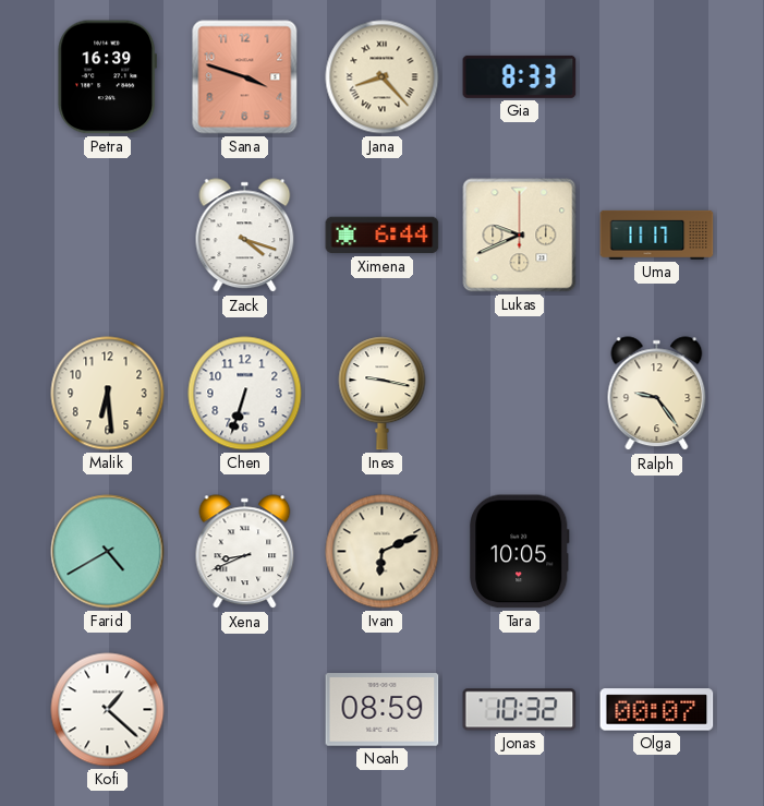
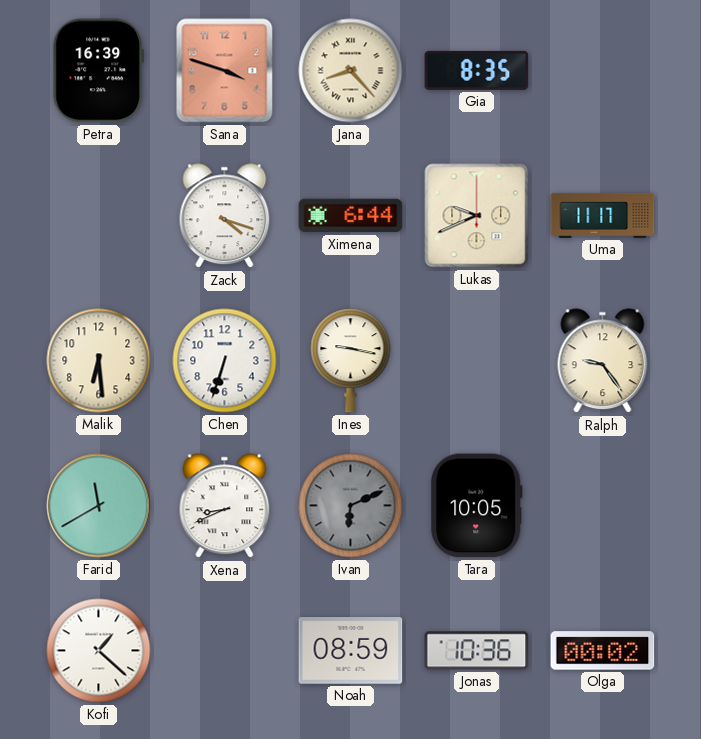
Gia: 8:33 -> 8:35 (477, 70)
Farid: 4:40 -> 11:40 (99, 506)
Ivan dial: cream -> grey (351, 506)
Jonas: 10:32 -> 10:36 (477, 651)
Olga: 00:07 -> 00:02 (603, 651)
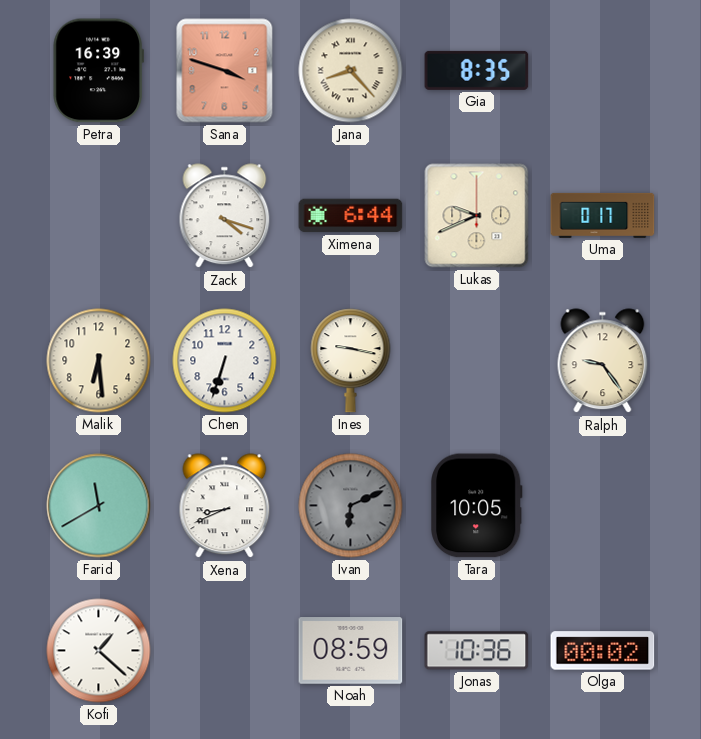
Uma: 11:17 -> 0:17 (603, 215)
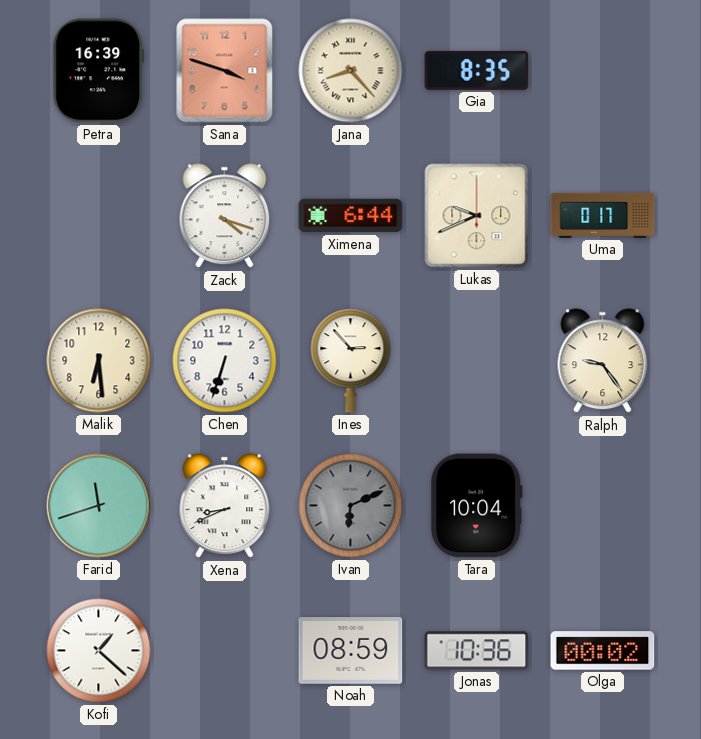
Ines: 9:17 -> 2:53 (351, 361)
Farid: 11:40 -> 11:42 (99, 506)
Tara: 10:05 -> 10:04 (476, 506)
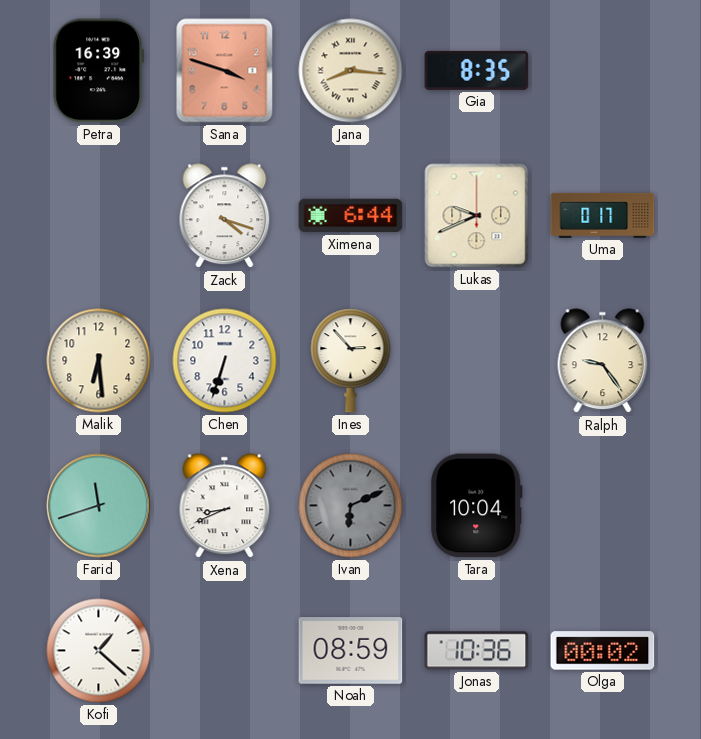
Jana: 8:23 -> 8:16 (351, 71)
